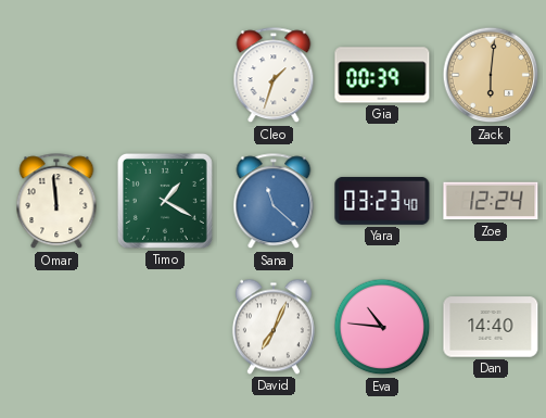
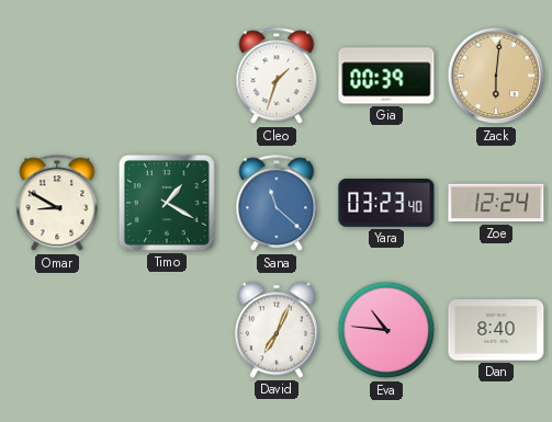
Omar: 11:59 -> 8:50 (57, 204)
Dan: 14:40 -> 8:40 (496, 330)
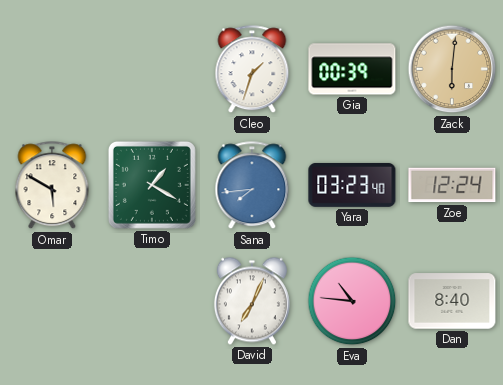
Omar: 8:50 -> 5:50 (52, 186)
Sana: 11:22 -> 7:44 (252, 186)
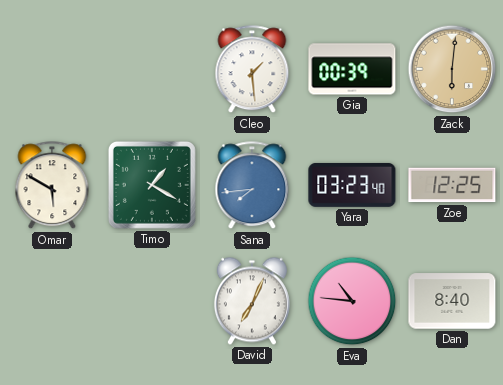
Cleo: 1:33 -> 1:29 (252, 70)
Zoe: 12:24 -> 12:25 (452, 185)
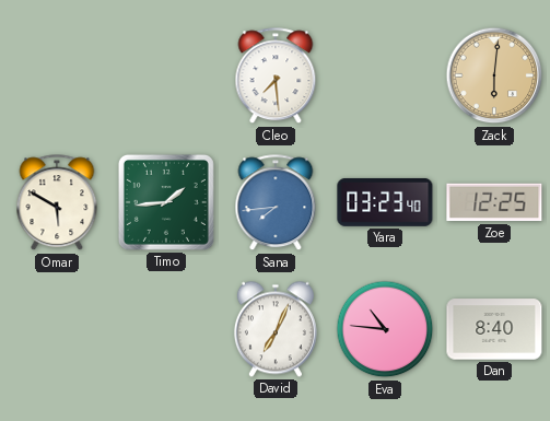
Cleo: 1:29 -> 7:29 (276, 77)
Gia: 00:39 -> none (352, 69)
Timo: 1:20 -> 1:44 (166, 202)
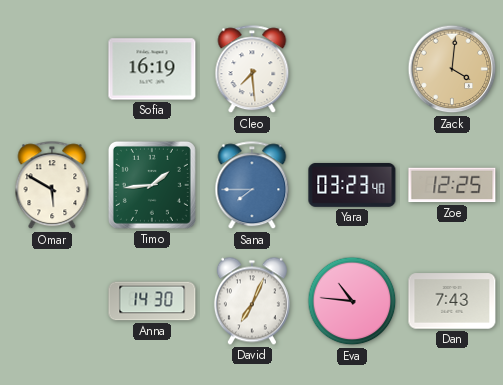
Sofia: none -> 16:19 (152, 69)
Zack: 6:01 -> 4:01 (452, 69)
Sana: 7:44 -> 7:45 (252, 186)
Anna: none -> 14:30 (152, 301)
Dan: 8:40 -> 7:43 (452, 301)
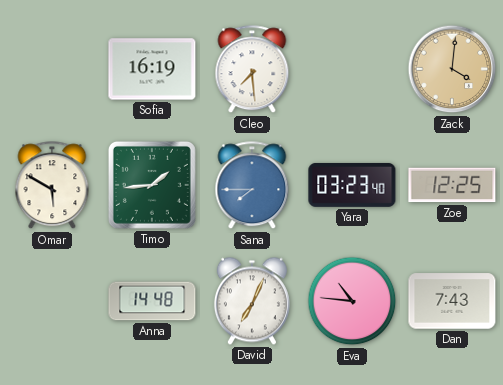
Anna: 14:30 -> 14:48 (152, 301)
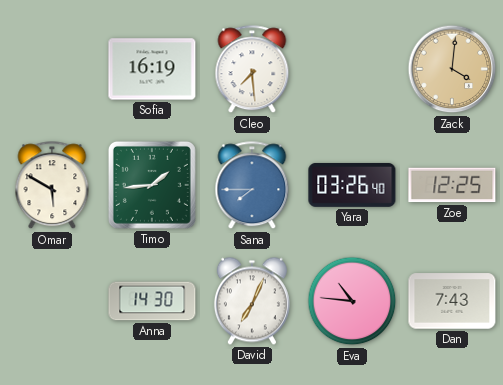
Yara: 03:23 -> 03:26 (352, 185)
Anna: 14:48 -> 14:30 (152, 301)
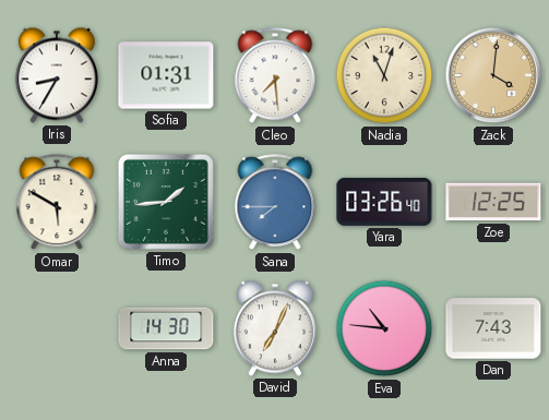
Iris: none -> 8:35 (57, 75)
Sofia: 16:19 -> 01:31 (166, 75)
Nadia: none -> 11:03 (384, 75)
